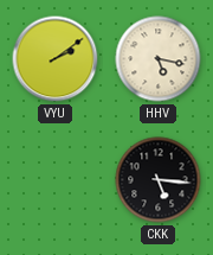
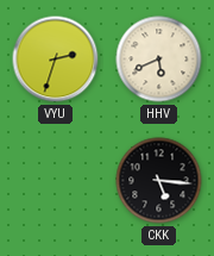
VYU: 2:09 -> 2:33 (56, 60)
HHV: 5:17 -> 5:41 (159, 60)
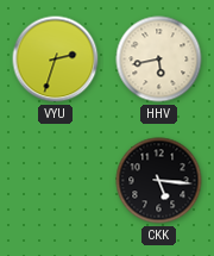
HHV: 5:41 -> 5:43 (159, 60)
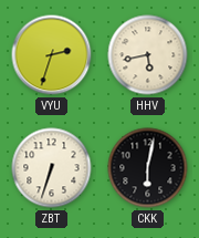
ZBT: none -> 6:33 (52, 168)
CKK: 5:16 -> 6:02 (148, 168)
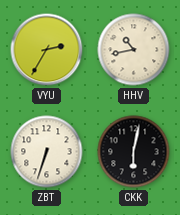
VYU: 2:33 -> 2:35 (47, 50)
HHV: 5:43 -> 10:43 (134, 50)
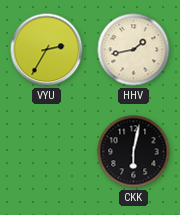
HHV: 10:43 -> 1:43 (134, 50)
ZBT: 6:33 -> none (47, 152)
